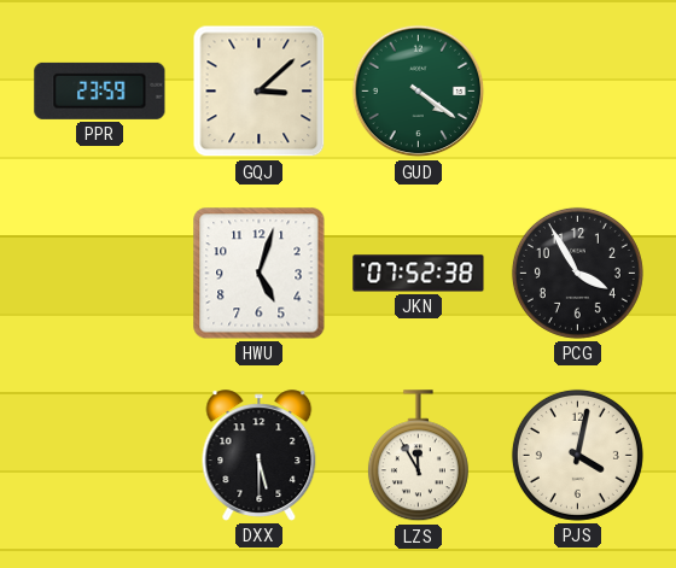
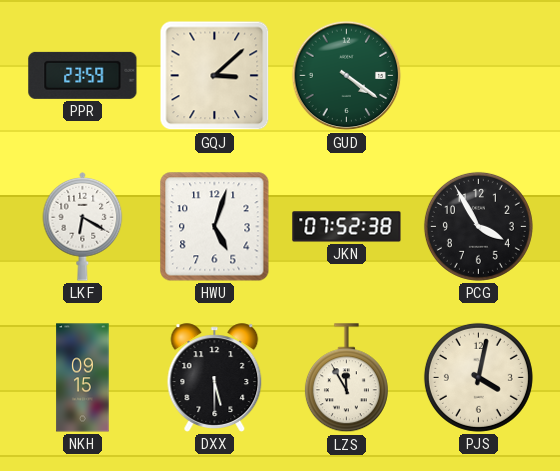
LKF: none -> 6:20 (83, 227)
NKH: none -> 09:15 (83, 378)
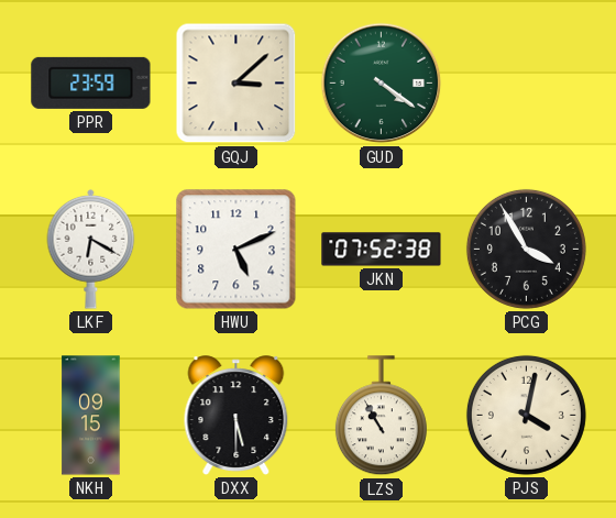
HWU: 5:03 -> 5:11 (237, 250)
LZS: 11:55 -> 10:55 (381, 416)
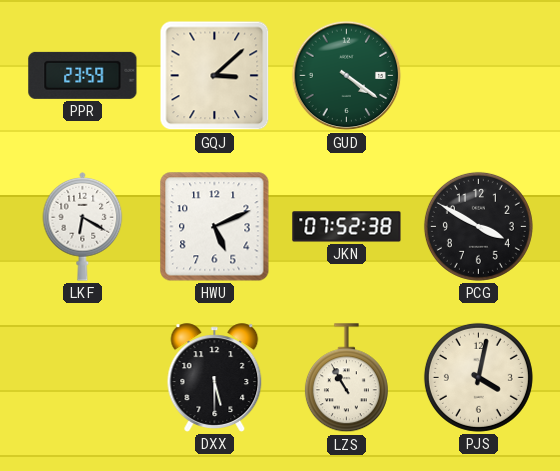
PCG: 3:55 -> 3:50 (478, 226)
NKH: 09:15 -> none (91, 416)
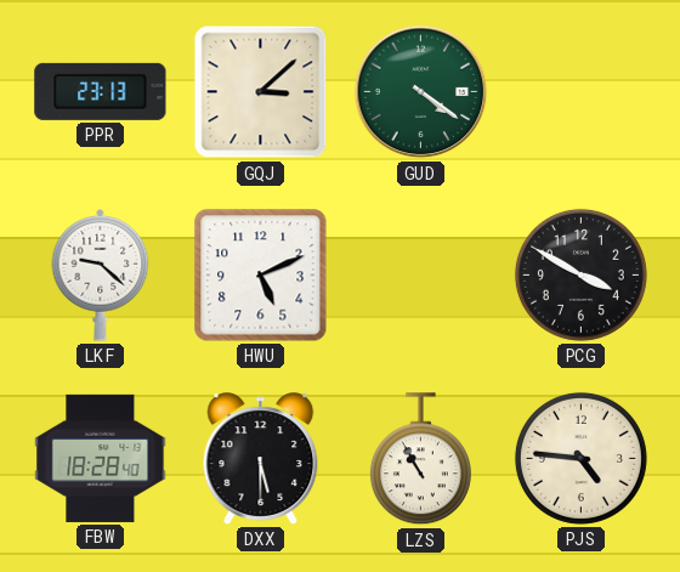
PPR: 23:59 -> 23:13 (101, 91)
LKF: 6:20 -> 9:22 (101, 276)
JKN: 07:52 -> none (347, 227)
FBW: none -> 18:28 (101, 458)
PJS: 4:02 -> 4:46 (580, 458)
